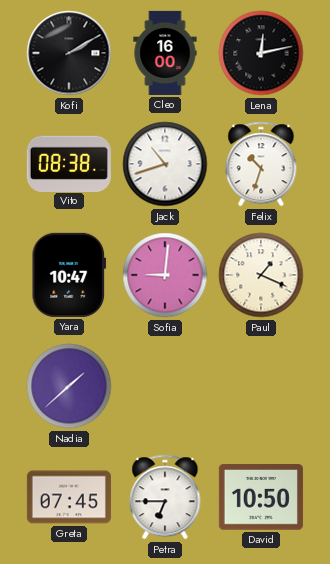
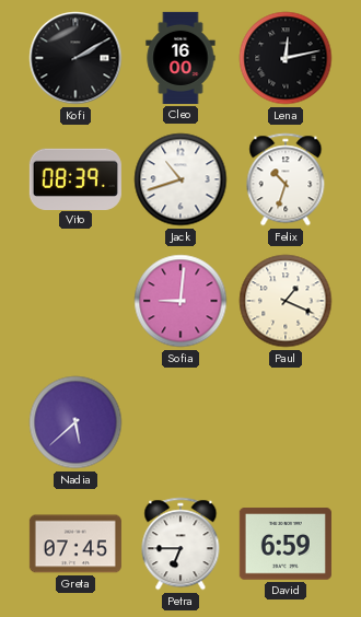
Vito: 08:38 -> 08:39 (75, 178)
Yara: 10:47 -> none (69, 275)
Nadia: 1:38 -> 5:38 (75, 422)
David: 10:50 -> 6:59 (286, 544)
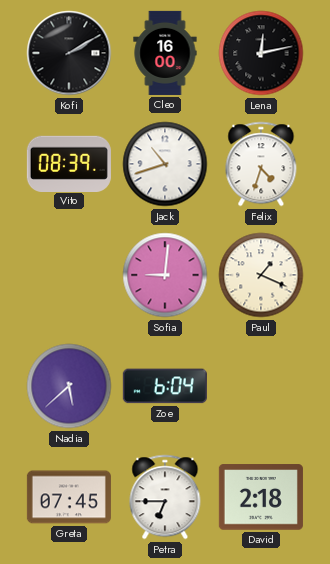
Felix: 10:33 -> 4:33 (261, 164)
Zoe: none -> 6:04 (165, 386)
David: 6:59 -> 2:18 (261, 497)
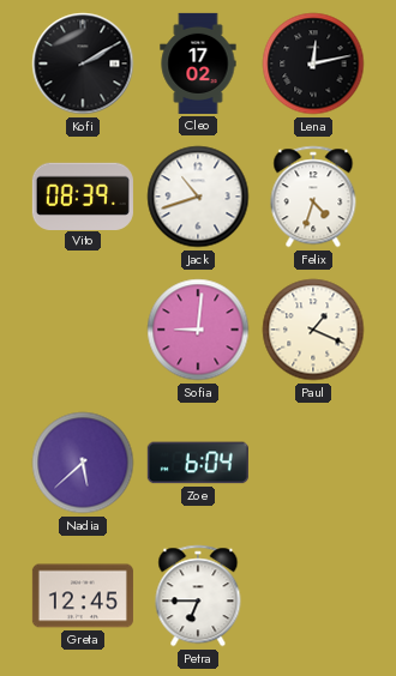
Cleo: 16:00 -> 17:02 (198, 64)
Greta: 07:45 -> 12:45 (83, 596)
David: 2:18 -> none (261, 497)
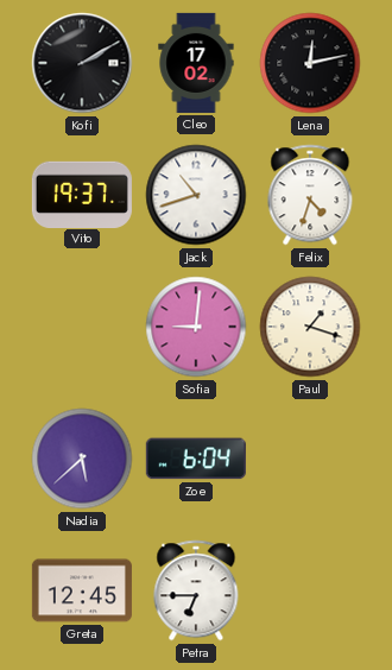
Vito: 08:39 -> 19:37 (82, 194)
Paul: 1:19 -> 1:18 (310, 327)
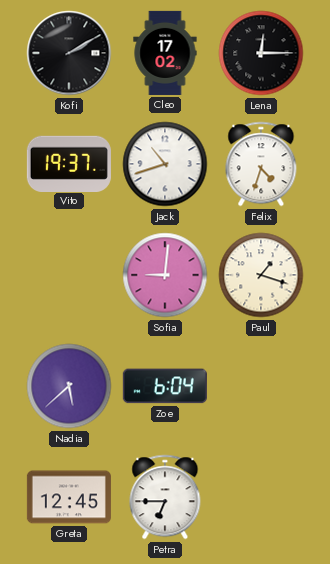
Lena: 12:13 -> 12:15 (261, 53)
